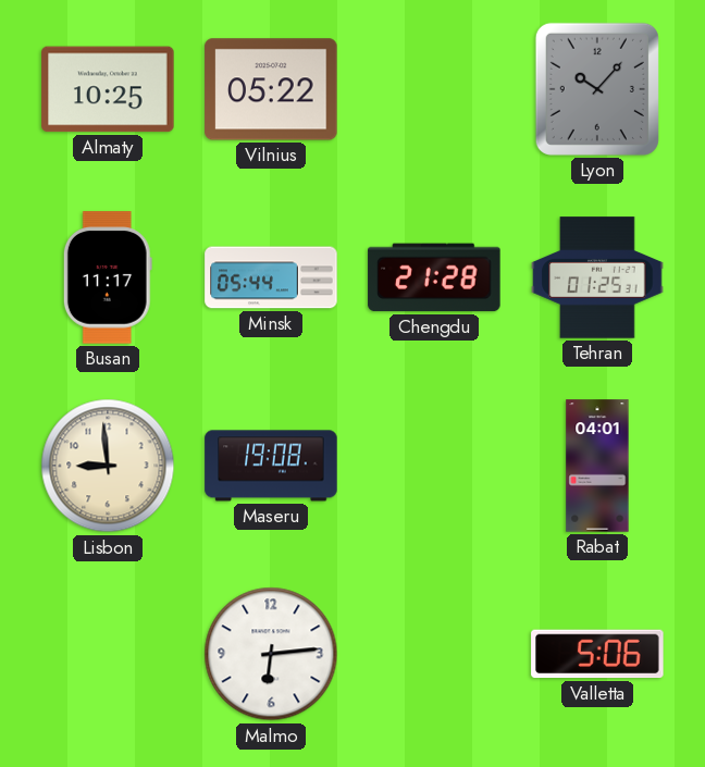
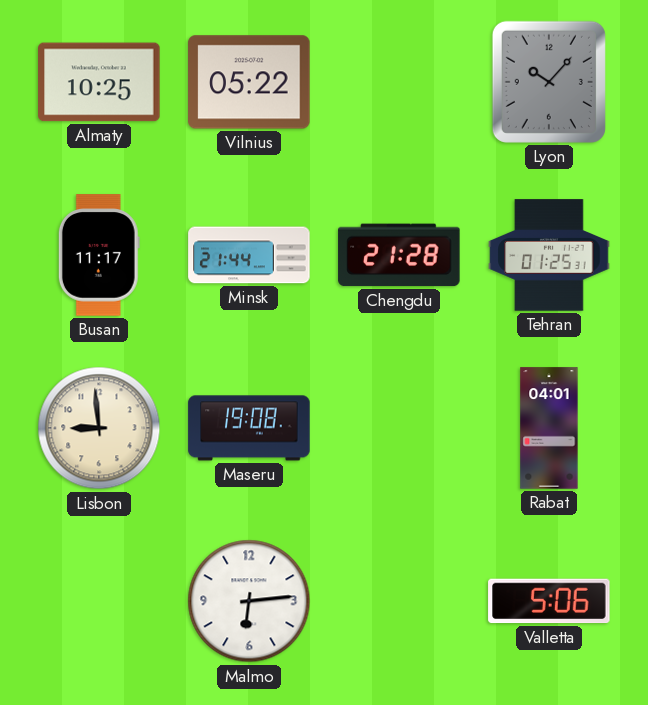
Minsk: 05:44 -> 21:44 (249, 255)
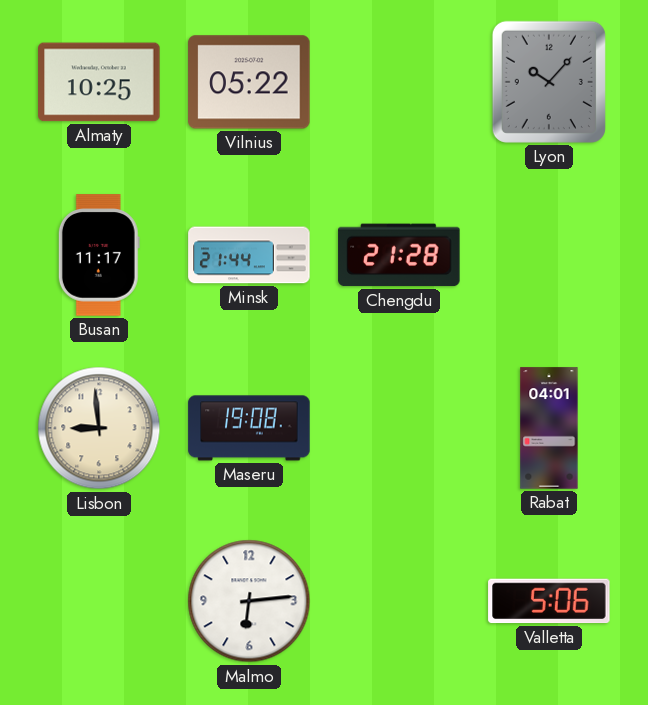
Tehran: 01:25 -> none (549, 255)
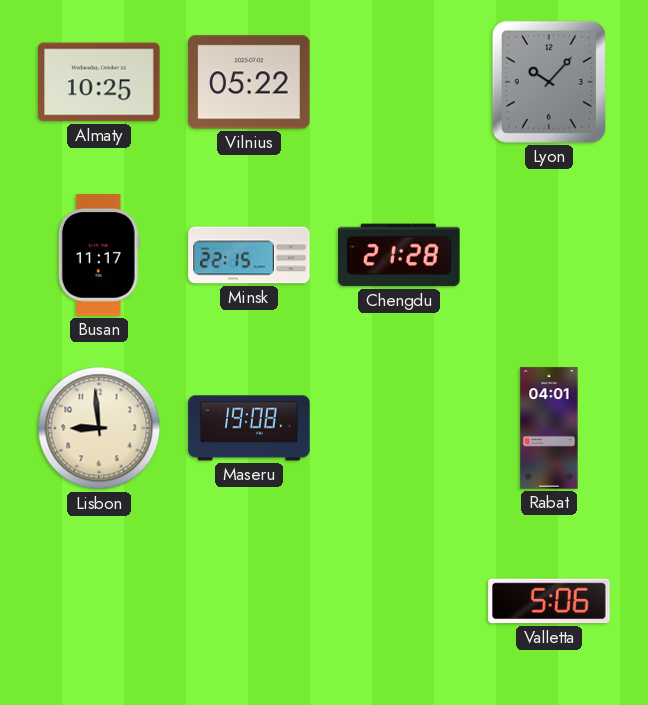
Minsk: 21:44 -> 22:15 (249, 255)
Malmo: 6:14 -> none (249, 601)
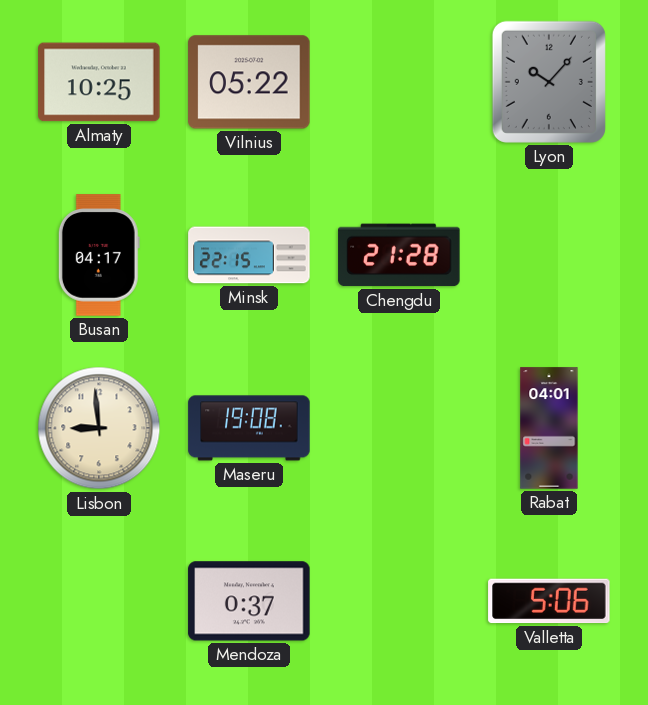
Busan: 11:17 -> 04:17 (99, 255)
Mendoza: none -> 0:37 (249, 601)
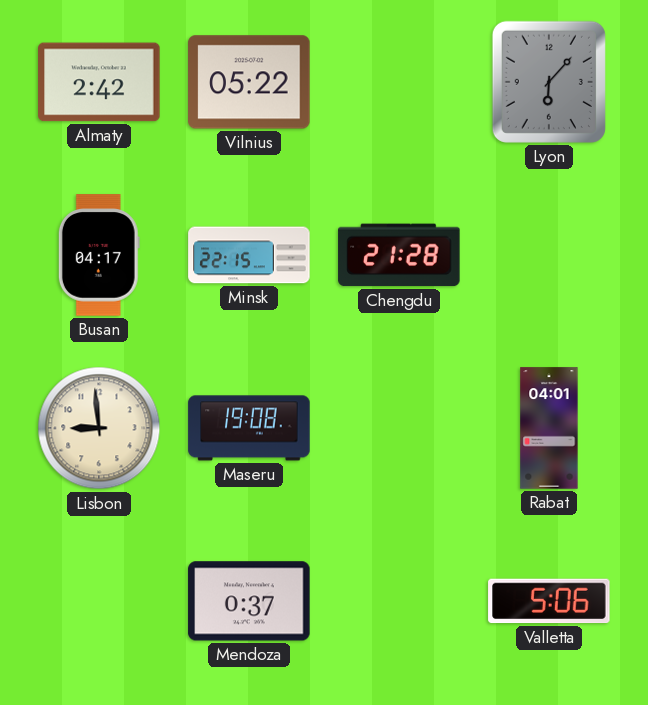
Almaty: 10:25 -> 2:42 (99, 82)
Lyon: 10:07 -> 6:07 (549, 82)
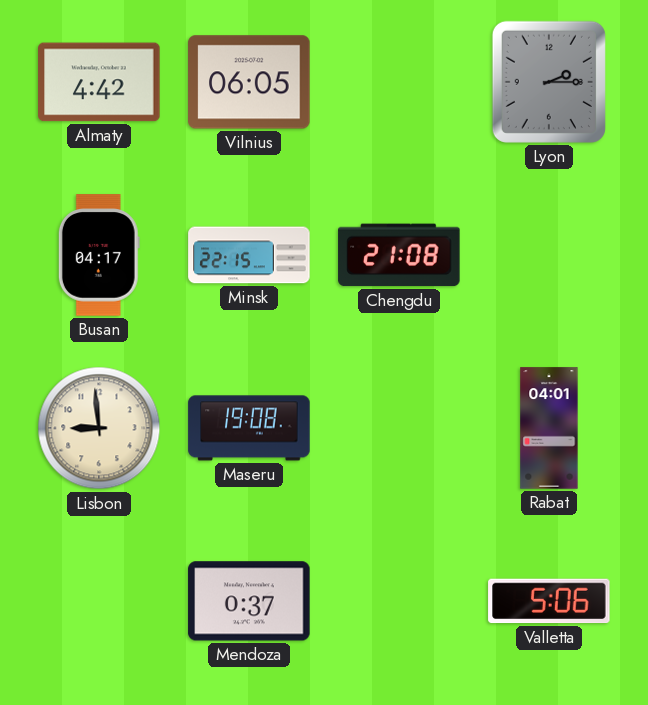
Almaty: 2:42 -> 4:42 (99, 82)
Vilnius: 05:22 -> 06:05 (249, 82)
Lyon: 6:07 -> 2:15 (549, 82)
Chengdu: 21:28 -> 21:08 (399, 255)
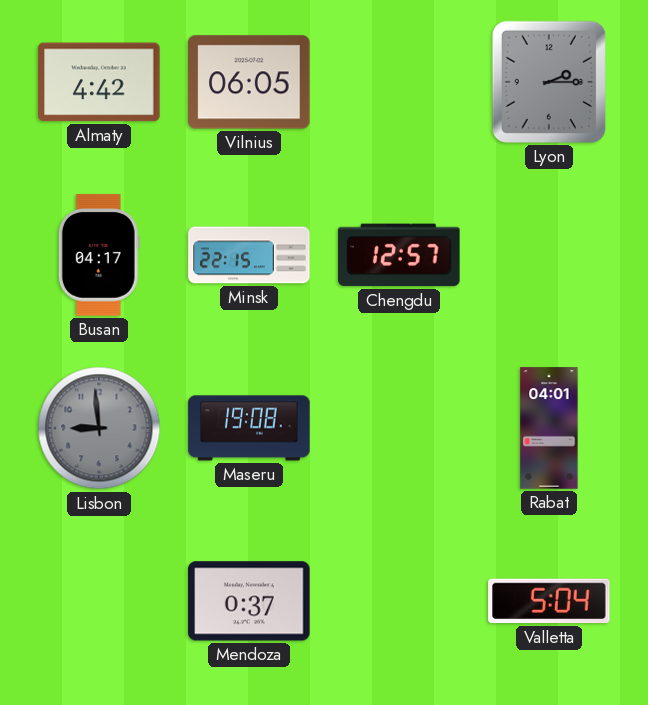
Chengdu: 21:08 -> 12:57 (399, 255)
Lisbon dial: cream -> grey (99, 428)
Valletta: 5:06 -> 5:04 (549, 601)
